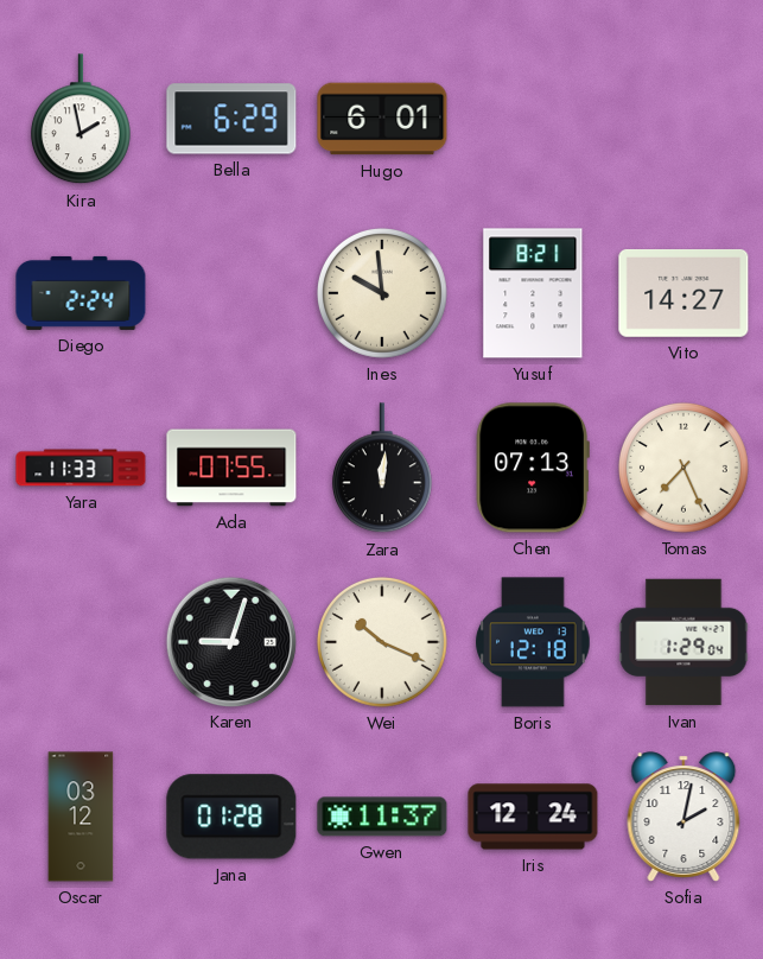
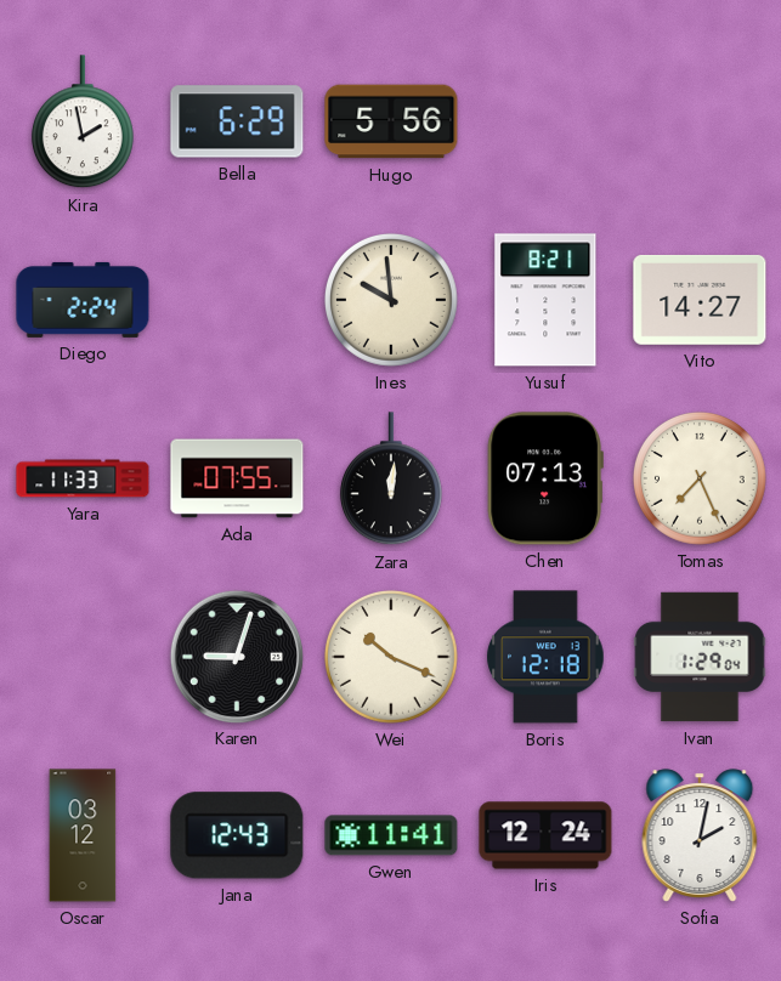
Hugo: 6:01 -> 5:56 (391, 121)
Jana: 01:28 -> 12:43 (237, 835)
Gwen: 11:37 -> 11:41 (391, 835)
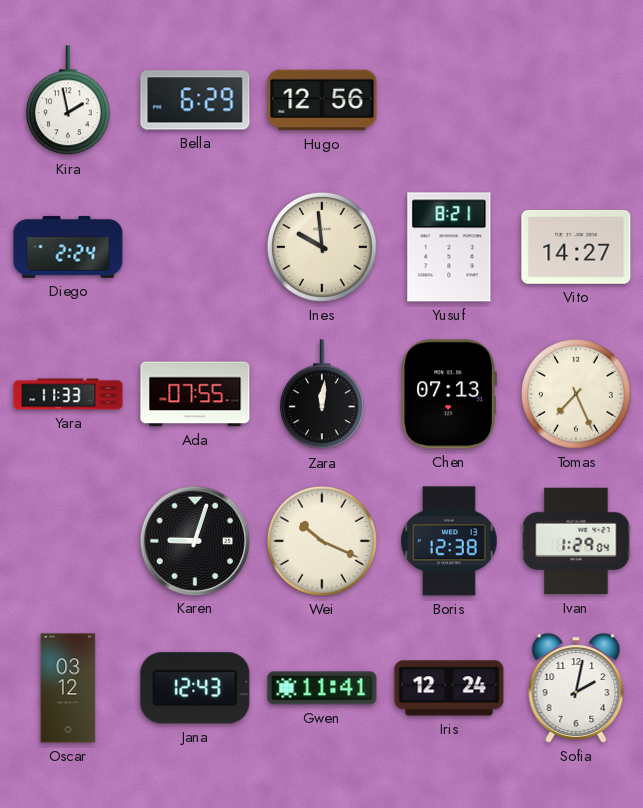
Hugo: 5:56 -> 12:56 (322, 100)
Boris: 12:18 -> 12:38 (449, 541)
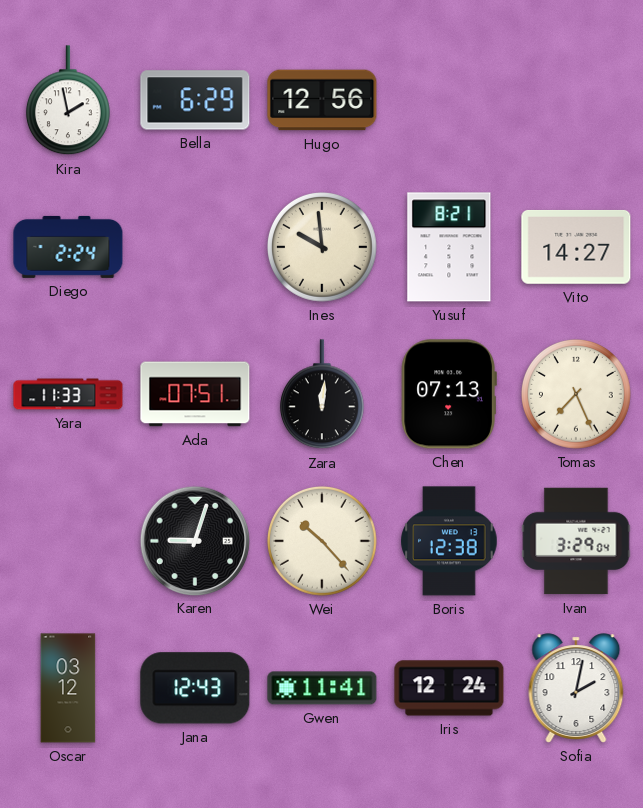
Ada: 07:55 -> 07:51 (195, 394)
Wei: 10:19 -> 10:23 (322, 541)
Ivan: 1:29 -> 3:29 (576, 541)
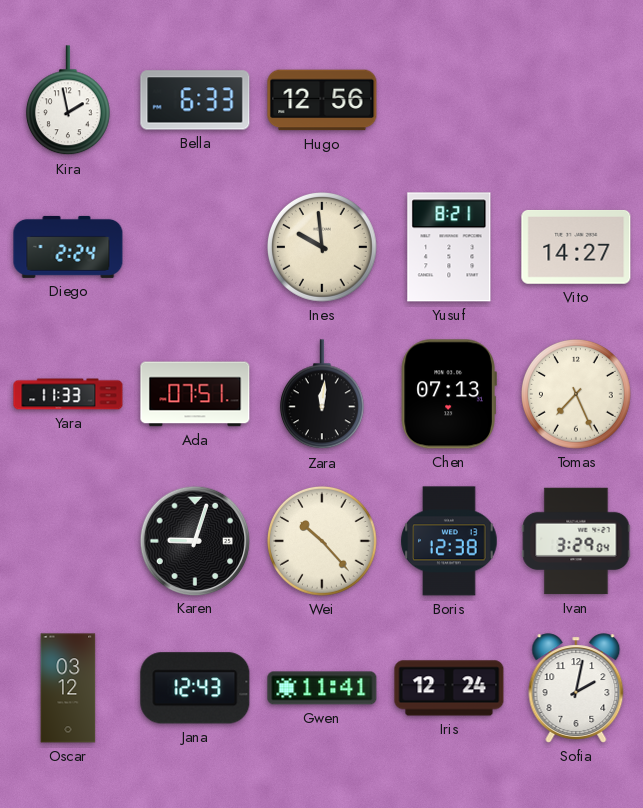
Bella: 6:29 -> 6:33 (195, 100)
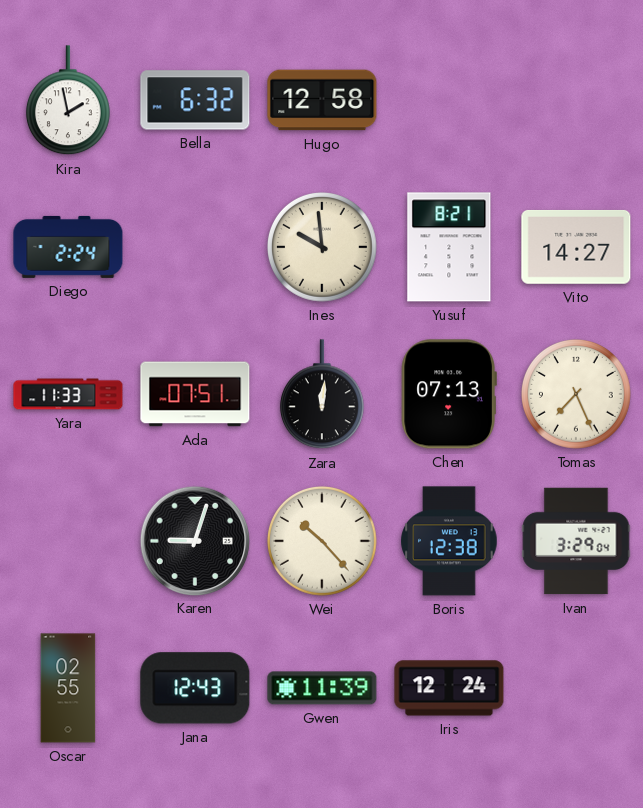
Bella: 6:33 -> 6:32 (195, 100)
Hugo: 12:56 -> 12:58 (322, 100)
Oscar: 03:12 -> 02:55 (68, 688)
Gwen: 11:41 -> 11:39 (322, 688)
Sofia: 2:02 -> none (576, 688)
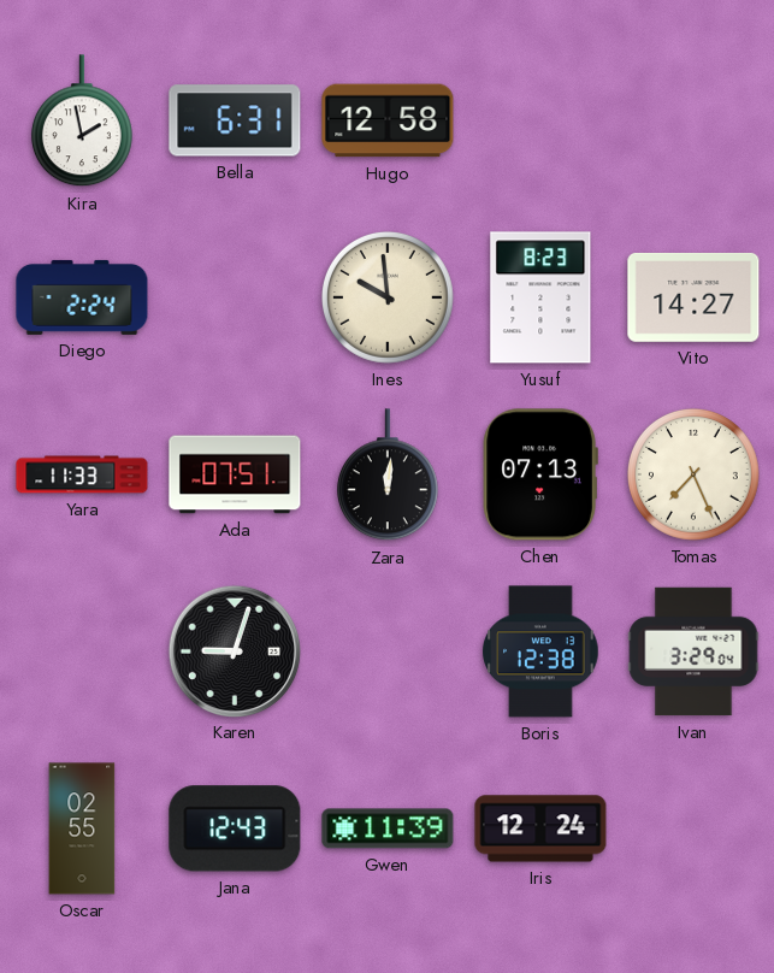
Bella: 6:32 -> 6:31 (235, 120)
Yusuf: 8:21 -> 8:23 (540, 297)
Wei: 10:23 -> none (322, 541)
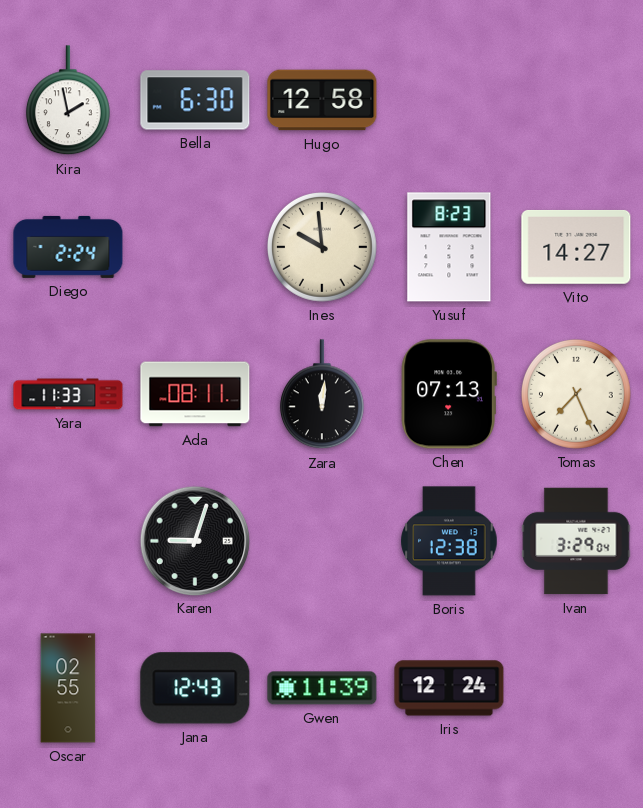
Bella: 6:31 -> 6:30 (195, 100)
Ada: 07:51 -> 08:11 (195, 394)
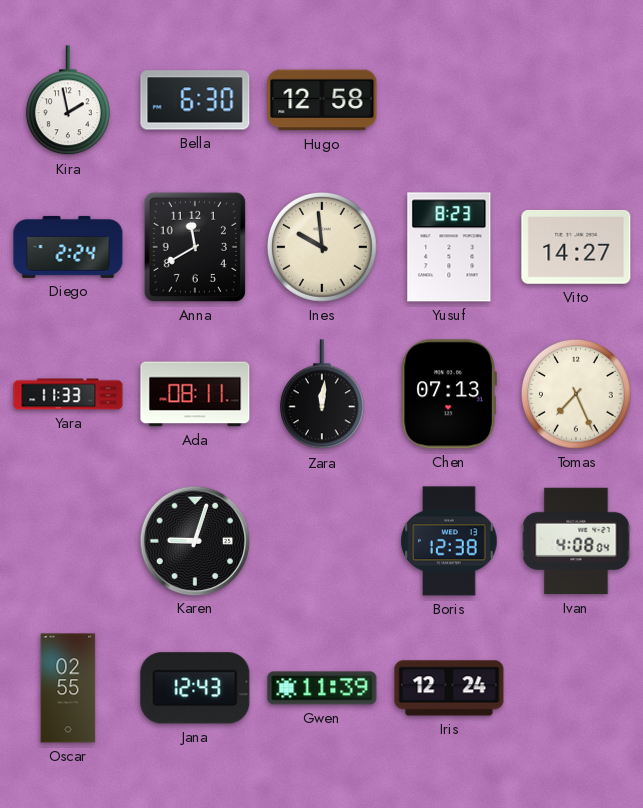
Anna: none -> 11:40 (195, 247)
Ivan: 3:29 -> 4:08 (576, 541)
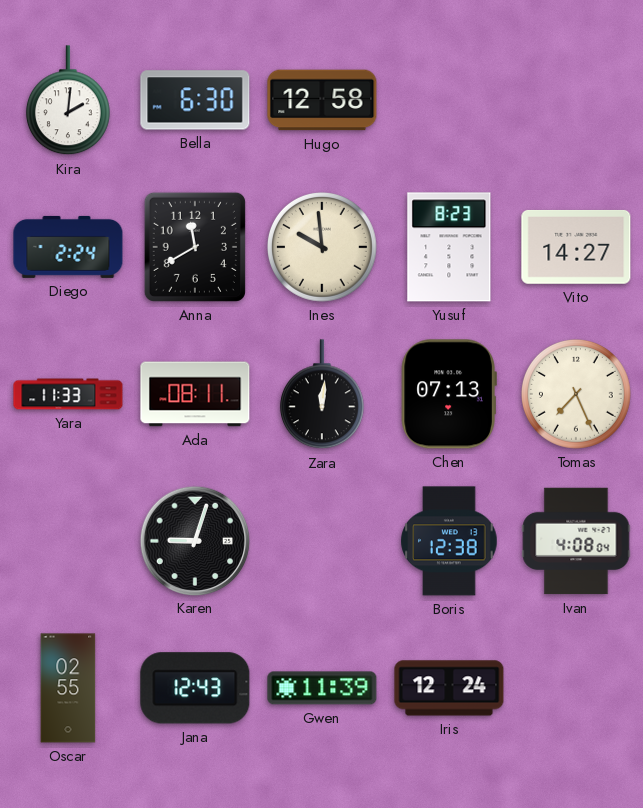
Kira: 1:58 -> 2:01 (68, 101)
